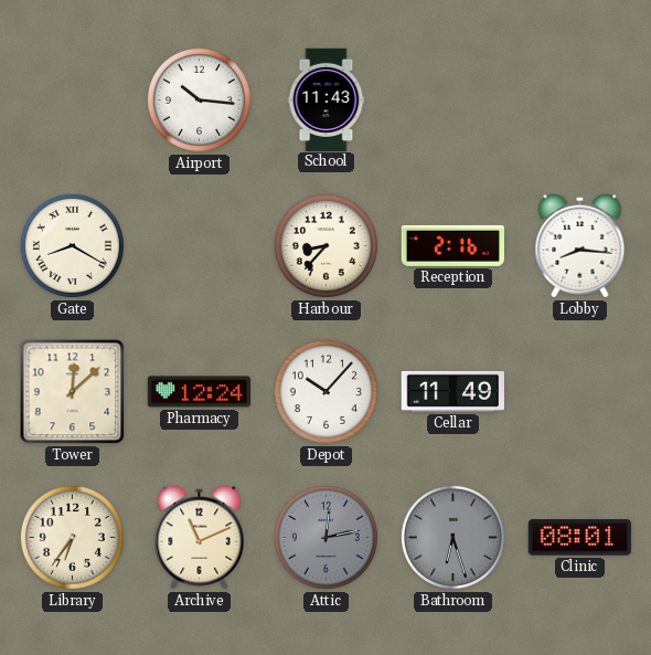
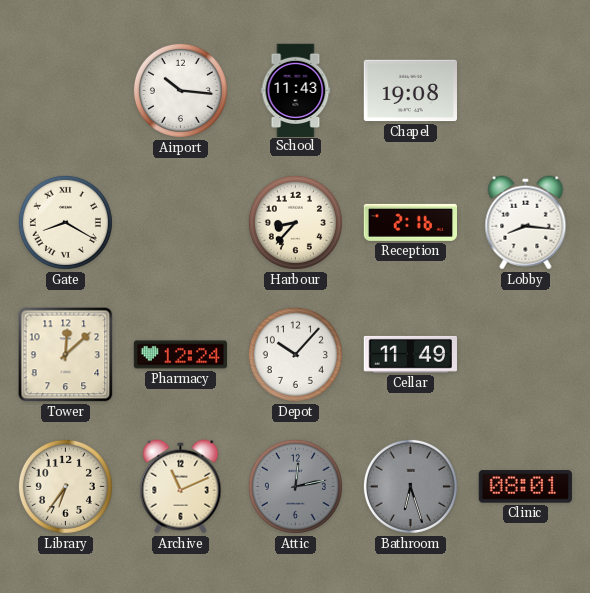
Chapel: none -> 19:08 (410, 91)
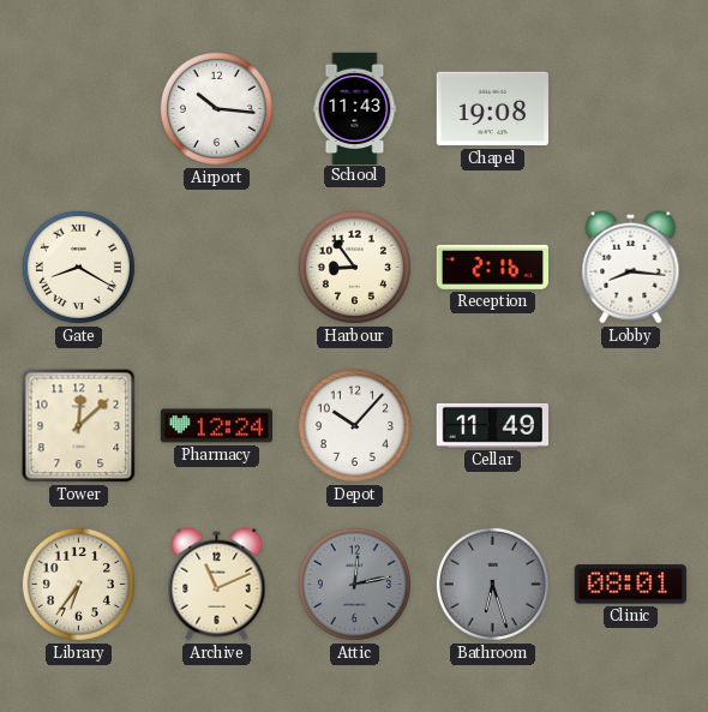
Harbour: 8:37 -> 8:54 (354, 267)
